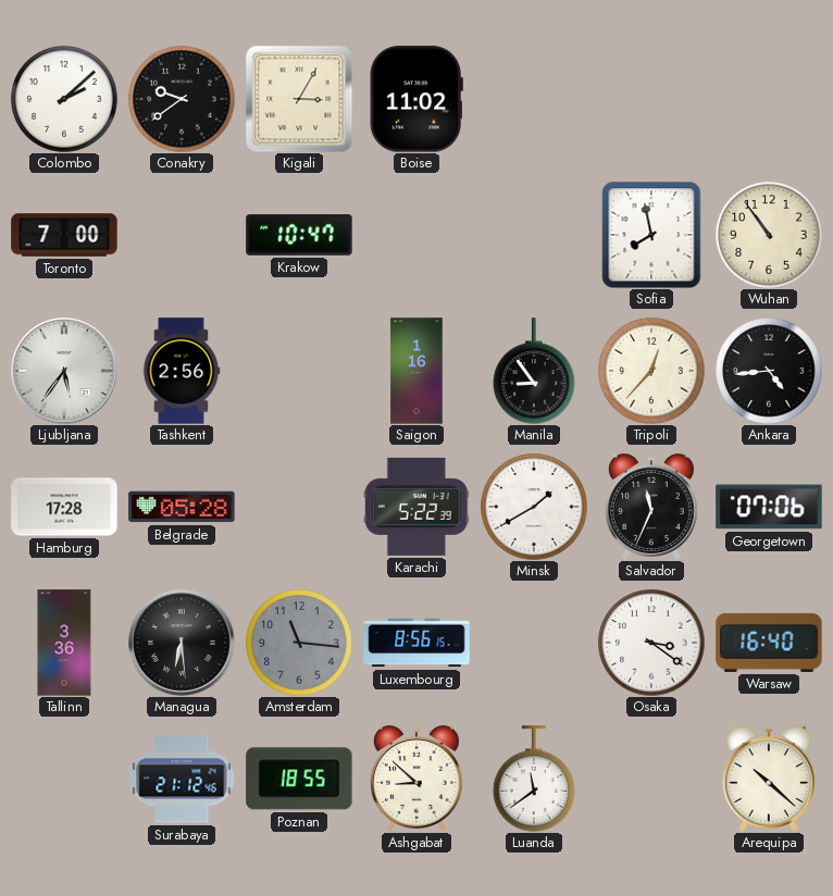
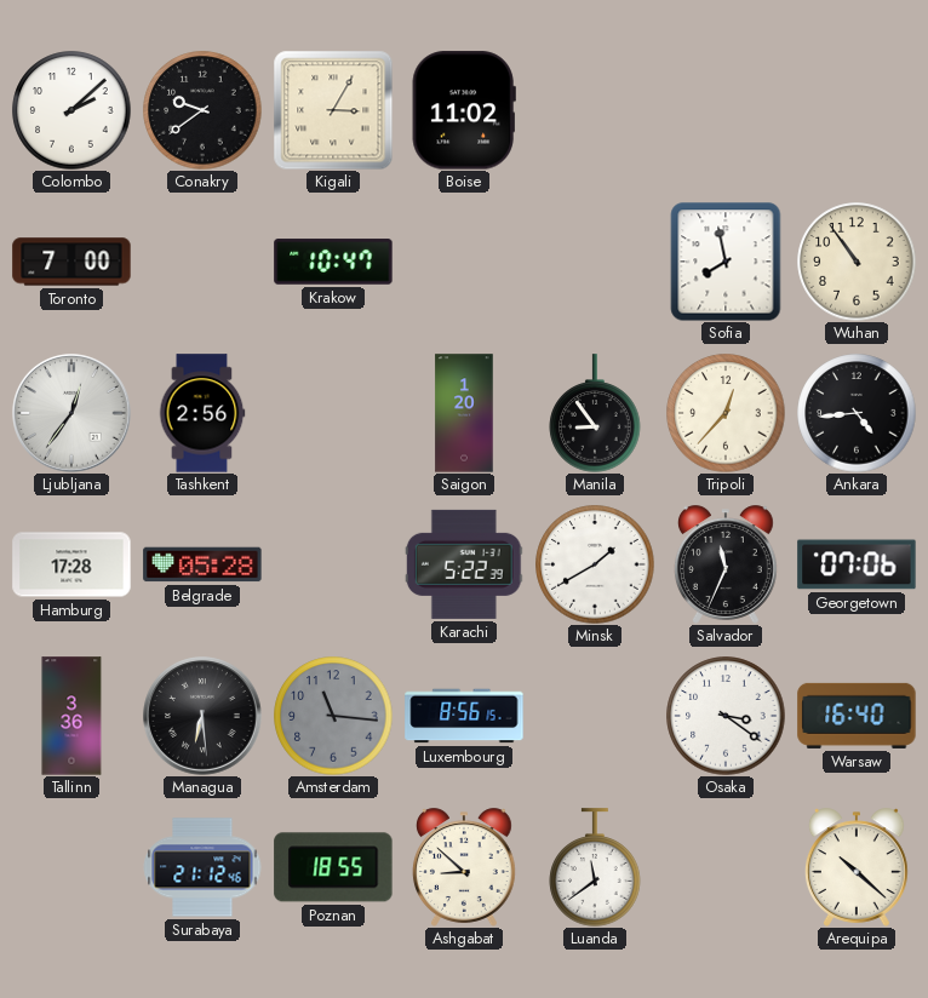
Ljubljana: 5:36 -> 12:36 (73, 414)
Saigon: 1:16 -> 1:20 (464, 413)
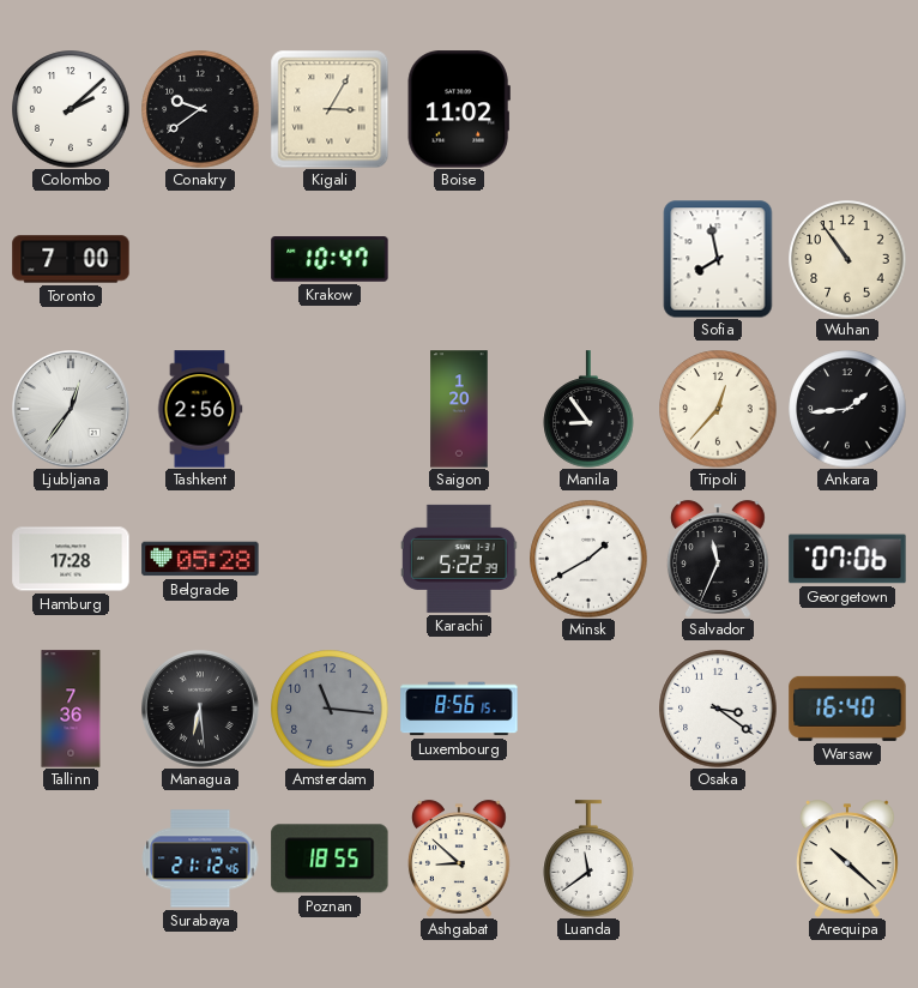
Ankara: 4:44 -> 1:44 (847, 409)
Tallinn: 3:36 -> 7:36 (71, 709)
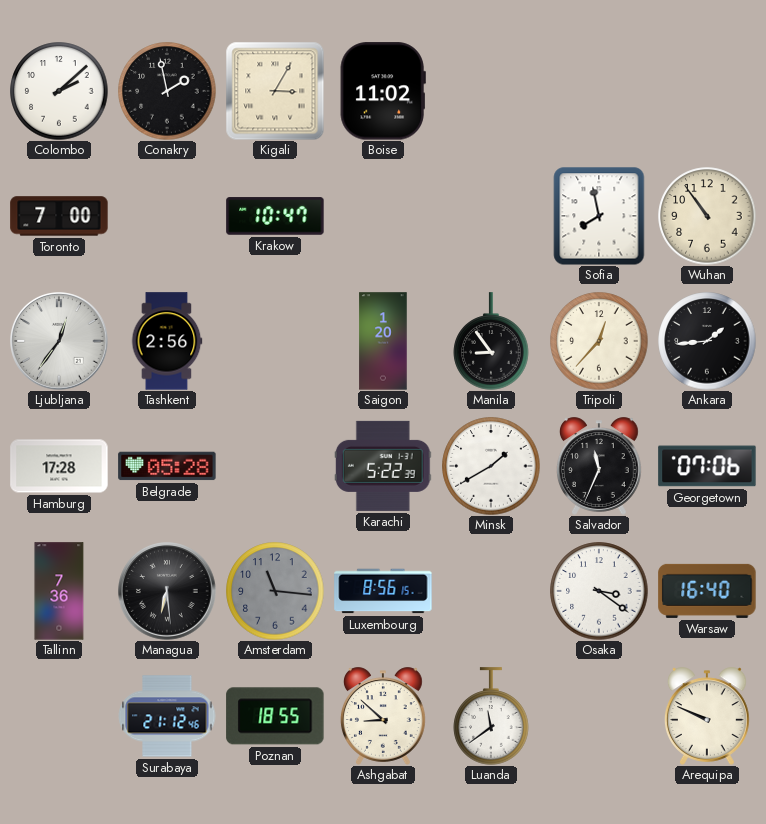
Conakry: 9:39 -> 1:58 (167, 91)
Arequipa: 10:22 -> 9:49 (708, 716)
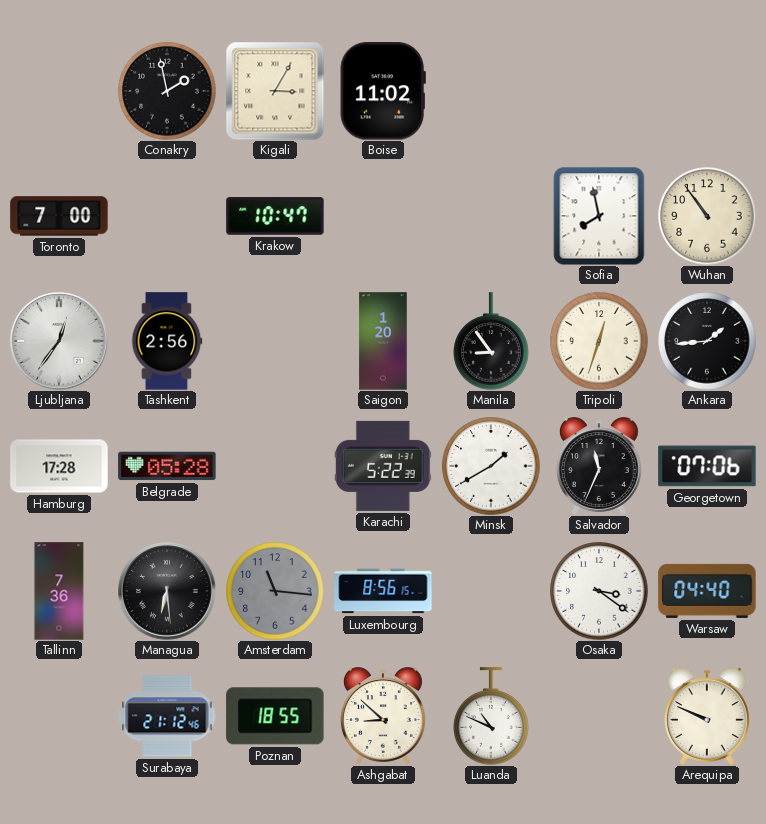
Colombo: 2:08 -> none (59, 91)
Tripoli: 12:37 -> 12:33 (599, 341)
Warsaw: 16:40 -> 04:40 (707, 591)
Luanda: 11:39 -> 10:49 (491, 716)
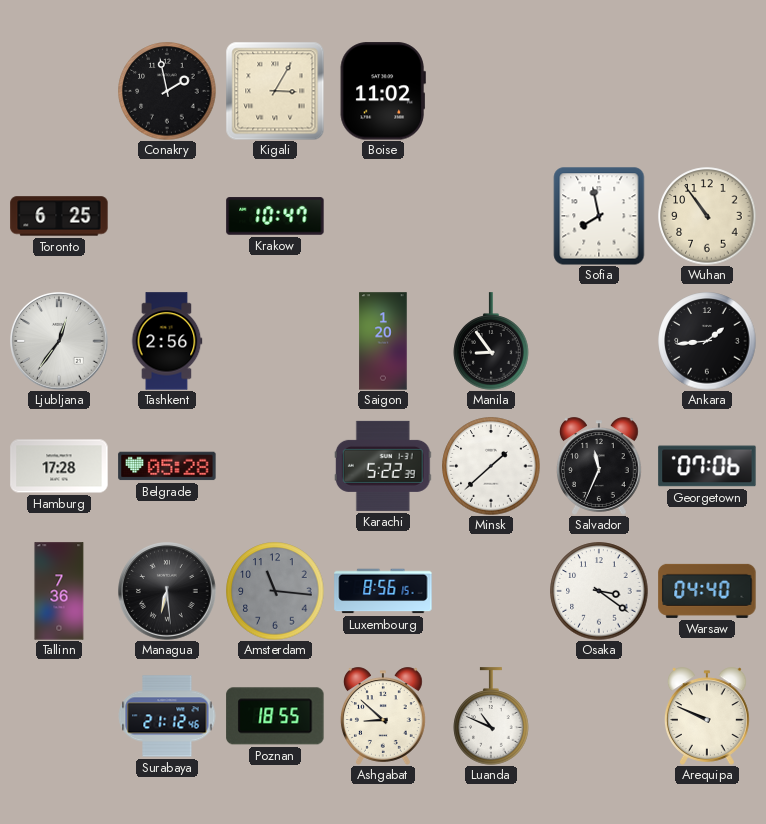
Toronto: 7:00 -> 6:25 (59, 216)
Tripoli: 12:33 -> none (599, 341)
Minsk: 1:40 -> 1:38 (491, 466)
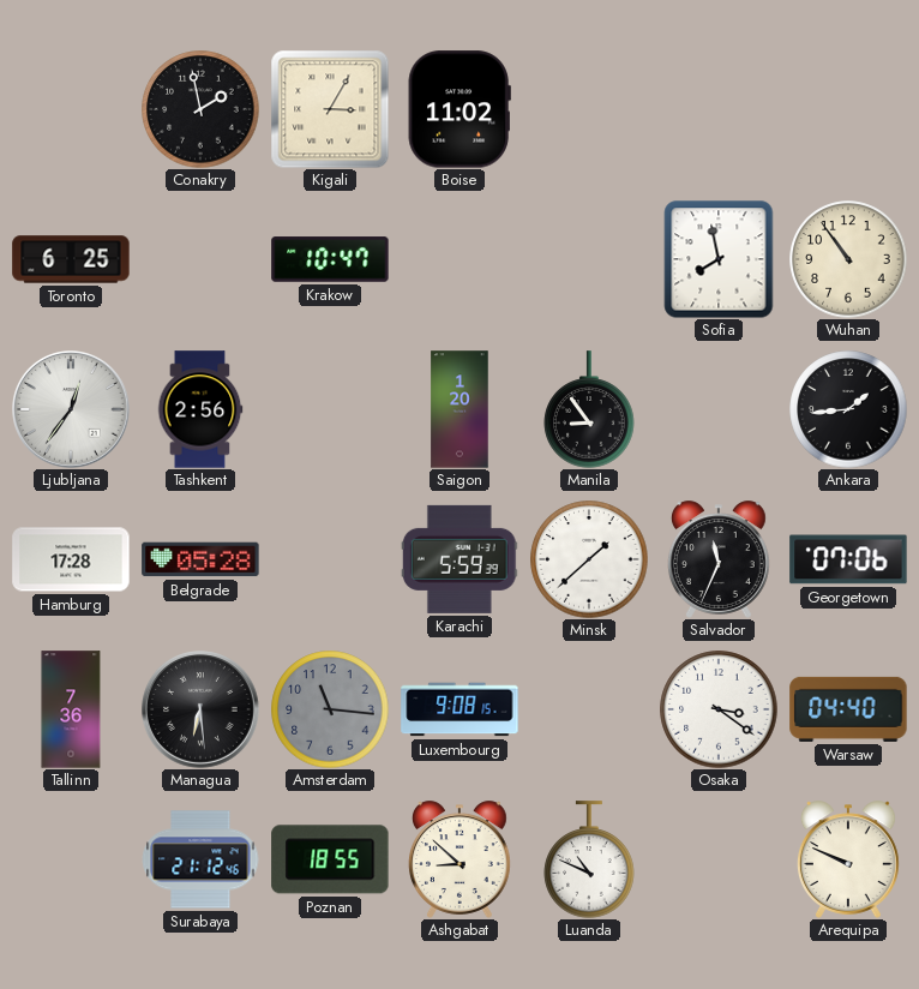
Karachi: 5:22 -> 5:59 (459, 559)
Luxembourg: 8:56 -> 9:08 (459, 709)
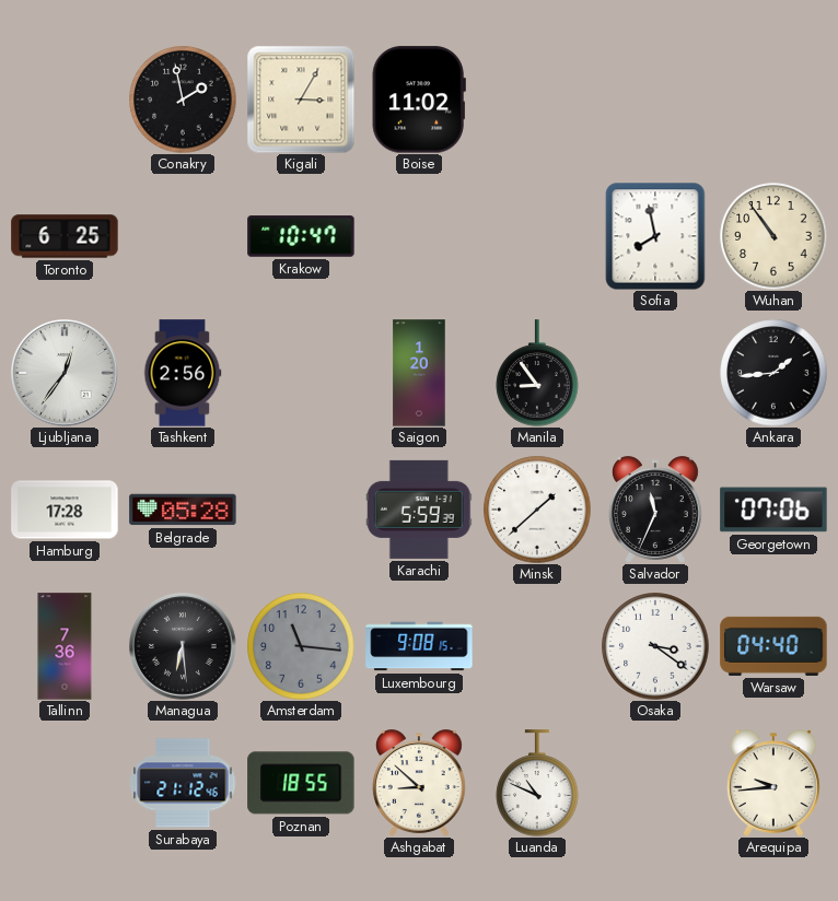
Arequipa: 9:49 -> 9:44 (775, 783)
